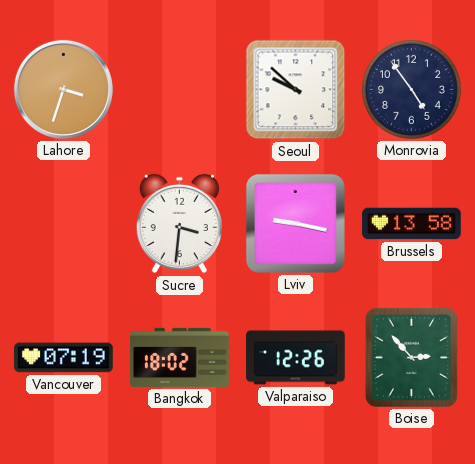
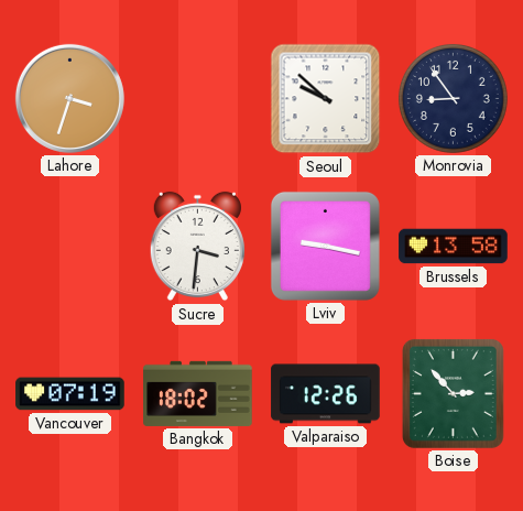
Monrovia: 4:54 -> 8:54 (453, 98)
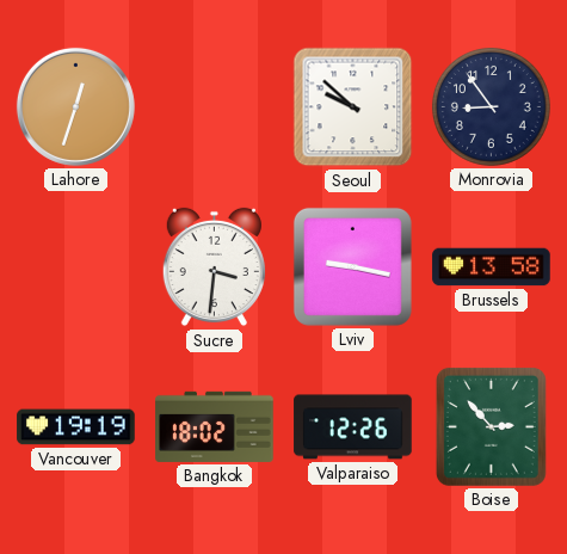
Lahore: 3:33 -> 12:33 (75, 106)
Vancouver: 07:19 -> 19:19 (76, 427)
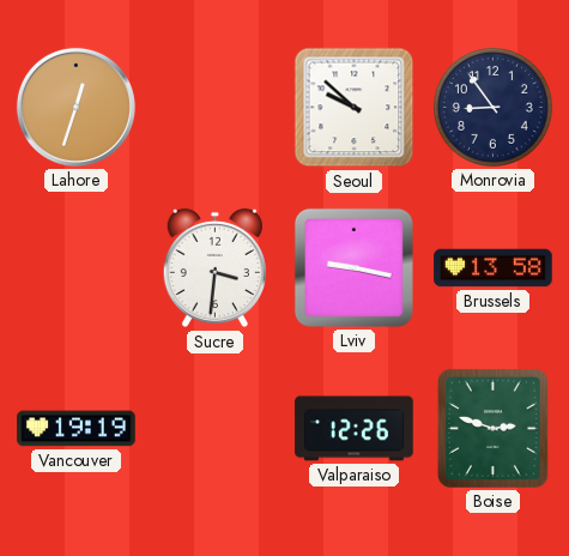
Bangkok: 18:02 -> none (215, 426)
Boise: 2:53 -> 2:48 (492, 428)
